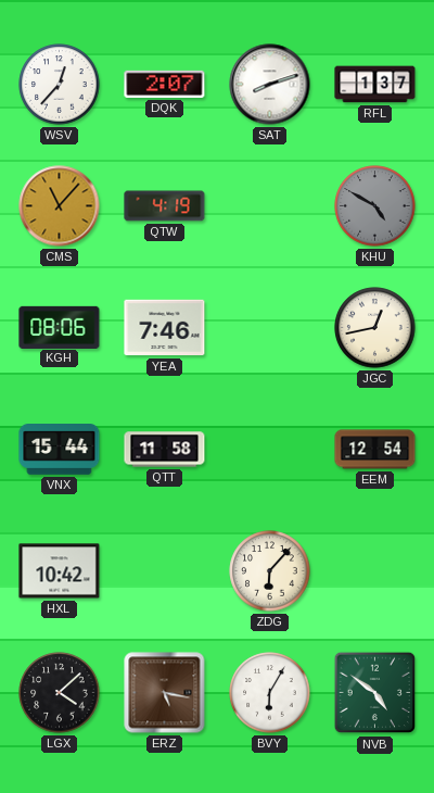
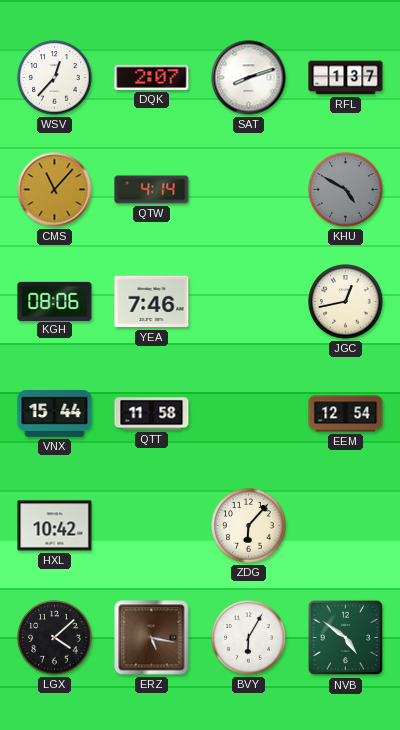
QTW: 4:19 -> 4:14 (152, 190)
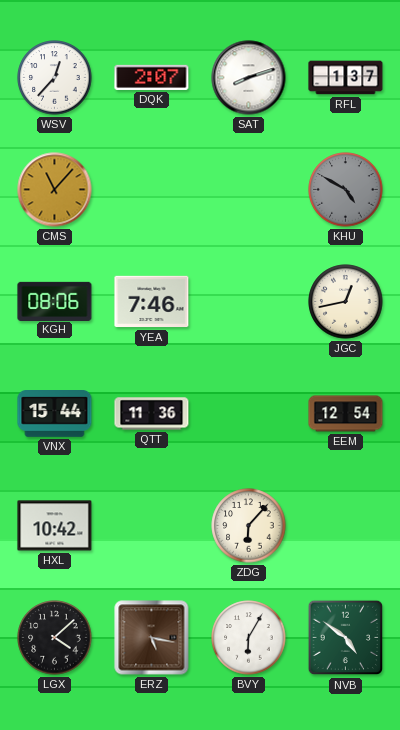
QTW: 4:14 -> none (152, 190)
QTT: 11:58 -> 11:36 (152, 414)
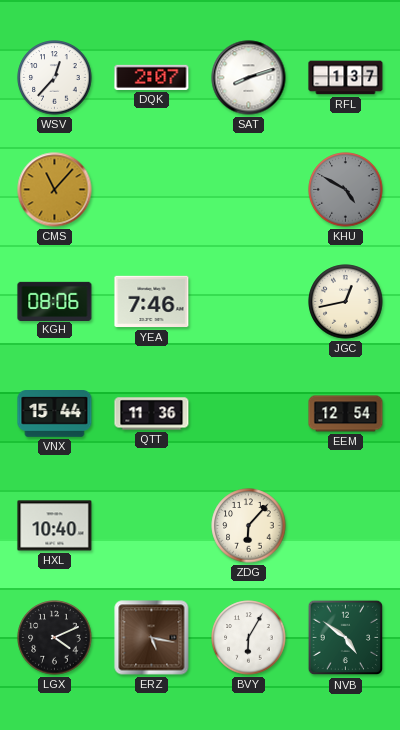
HXL: 10:42 -> 10:40 (55, 526)
LGX: 4:08 -> 4:11 (55, 638)
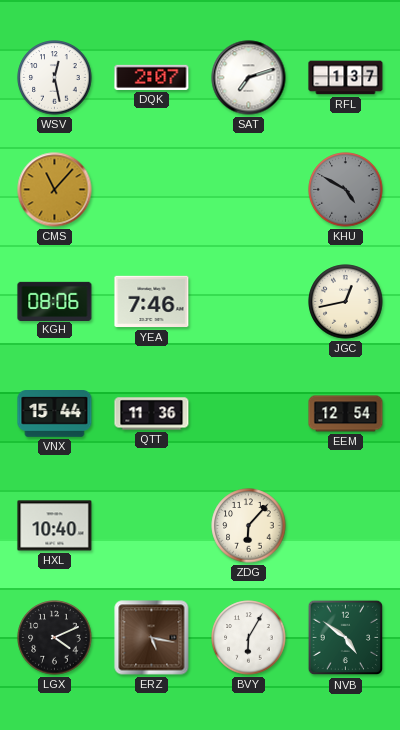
WSV: 12:37 -> 12:28 (55, 78)
SAT: 8:12 -> 7:12 (249, 78)
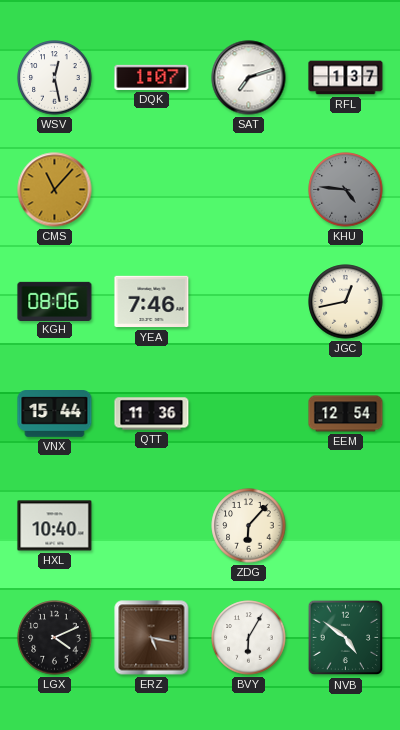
DQK: 2:07 -> 1:07 (152, 77)
KHU: 4:50 -> 4:46 (346, 190)
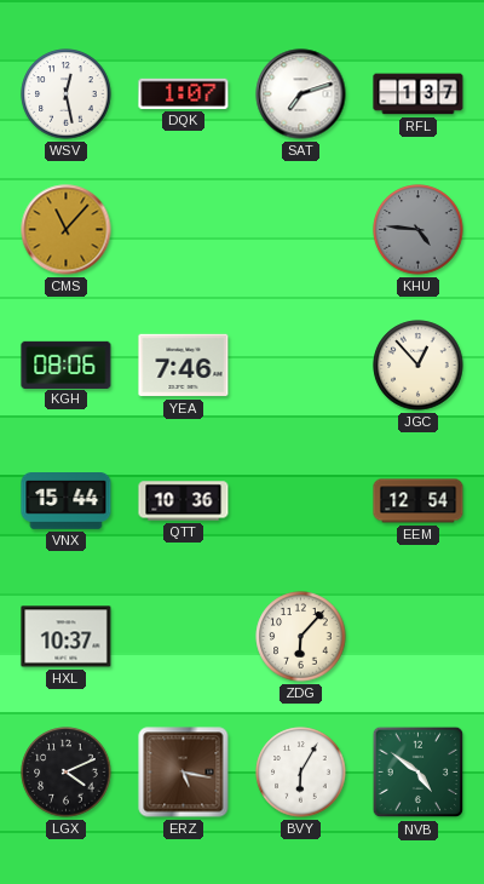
JGC: 12:43 -> 12:53 (419, 366)
QTT: 11:36 -> 10:36 (184, 501)
HXL: 10:40 -> 10:37 (67, 637)
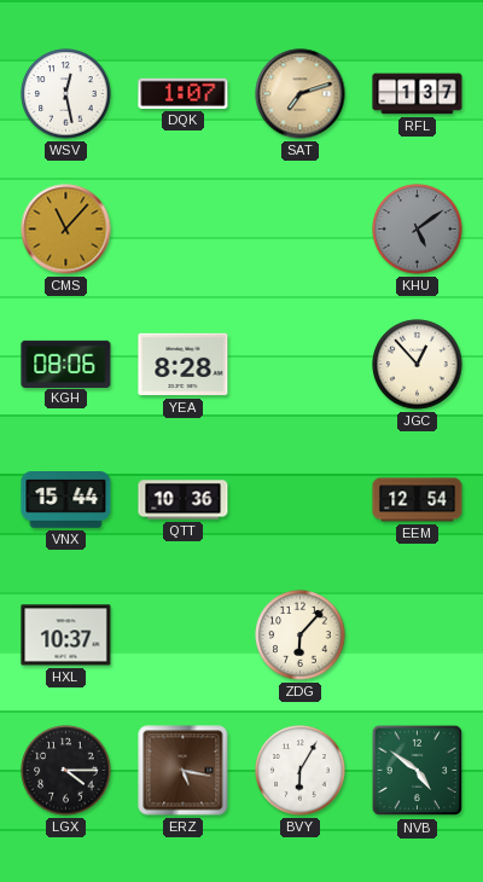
SAT dial: white -> champagne (301, 94)
KHU: 4:46 -> 5:09 (418, 230)
YEA: 7:46 -> 8:28 (184, 365)
LGX: 4:11 -> 4:15 (66, 771)
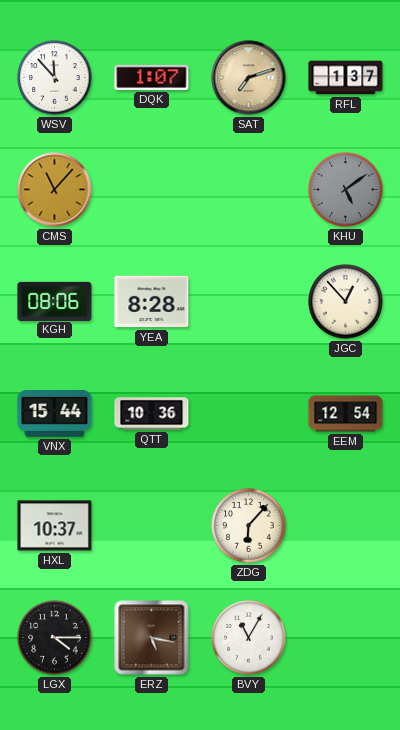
WSV: 12:28 -> 11:53 (55, 78)
BVY: 6:05 -> 11:05 (249, 638)
NVB: 4:51 -> none (418, 771)
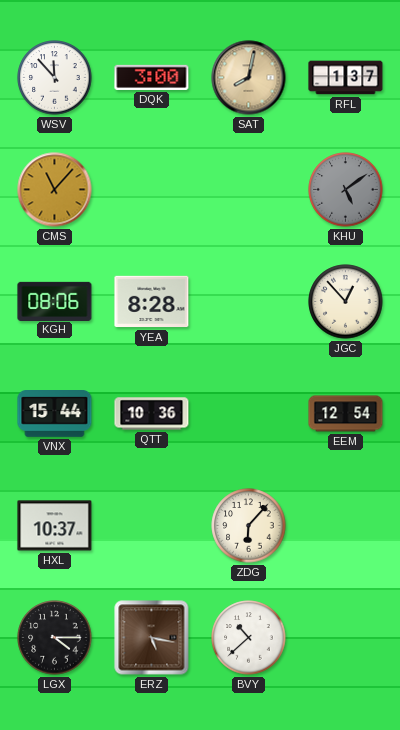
DQK: 1:07 -> 3:00 (152, 77)
SAT: 7:12 -> 8:02 (249, 78)
BVY: 11:05 -> 10:38 (249, 638)
